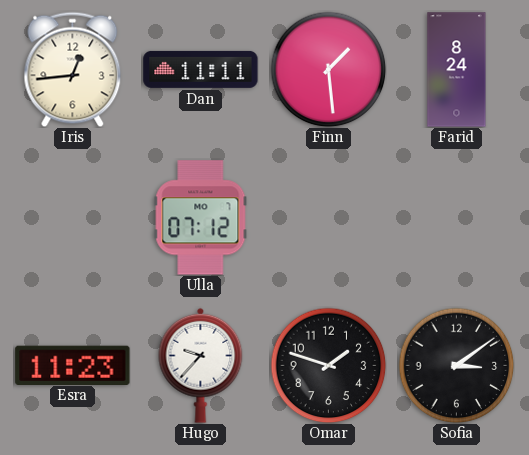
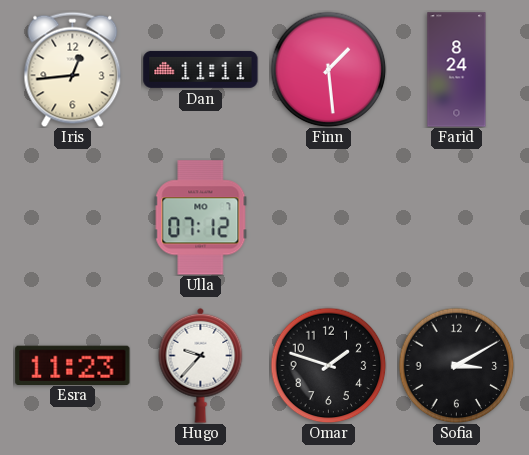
Sofia: 3:09 -> 3:10 (456, 365)
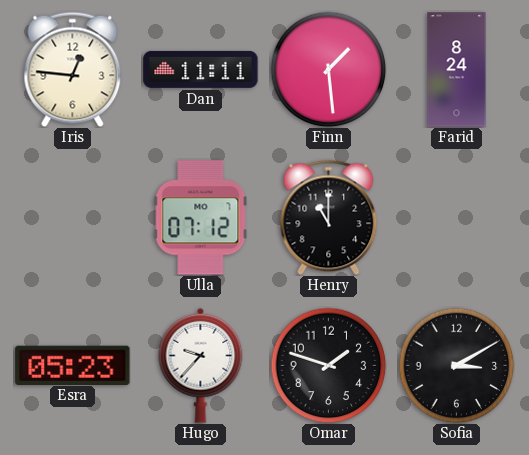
Iris: 12:44 -> 12:46 (73, 69)
Henry: none -> 11:00 (329, 217)
Esra: 11:23 -> 05:23 (73, 365)
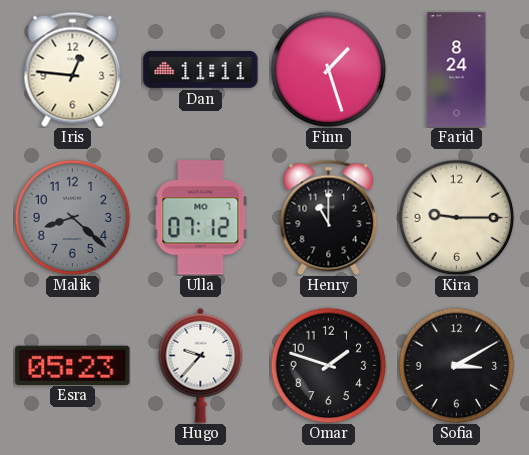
Finn: 1:29 -> 1:27 (328, 69)
Malik: none -> 8:22 (72, 217)
Kira: none -> 9:15 (456, 217)
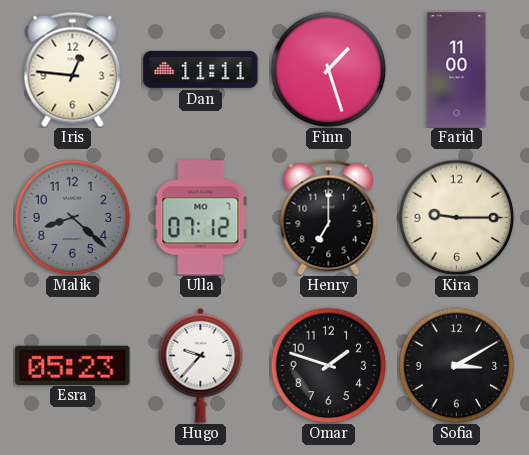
Farid: 8:24 -> 11:00 (457, 70)
Henry: 11:00 -> 7:00 (329, 217)
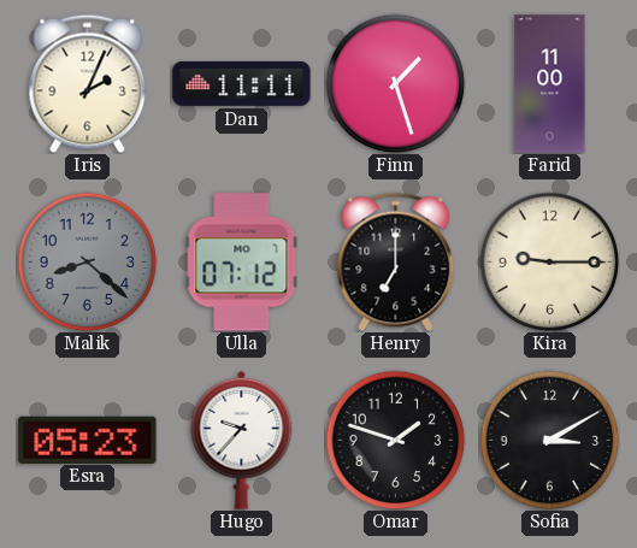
Iris: 12:46 -> 2:04 (88, 83)
